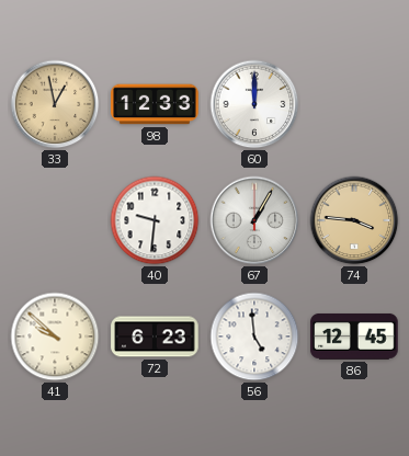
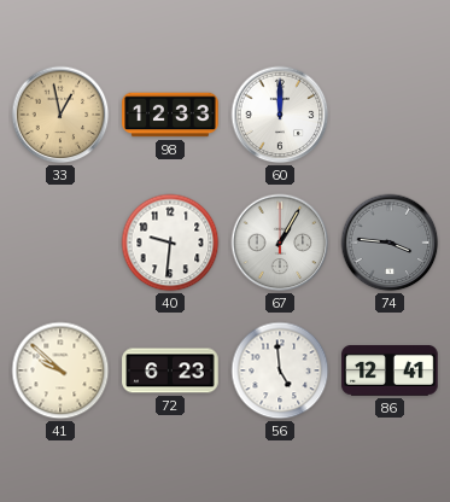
74 dial: champagne -> grey (390, 243)
86: 12:45 -> 12:41 (390, 370)
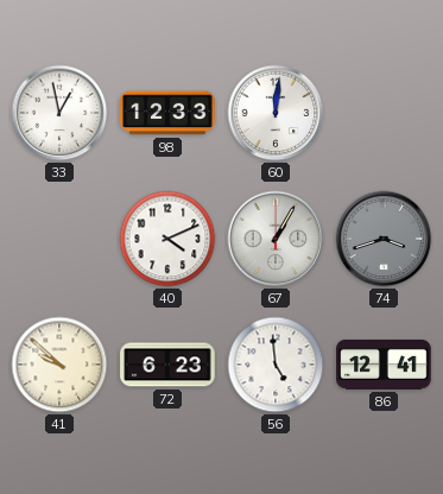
33 dial: champagne -> white (59, 113)
60: 12:00 -> 12:01 (276, 113)
40: 9:31 -> 4:11 (167, 239)
74: 3:46 -> 3:42 (384, 239)
